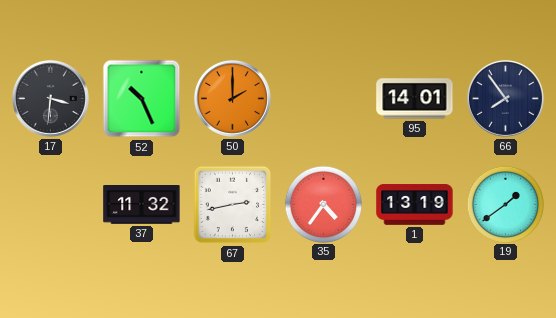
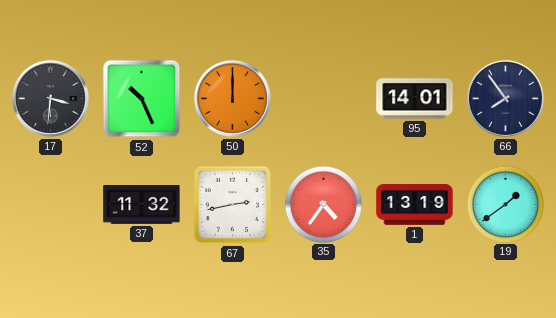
50: 2:00 -> 12:00 (232, 98)
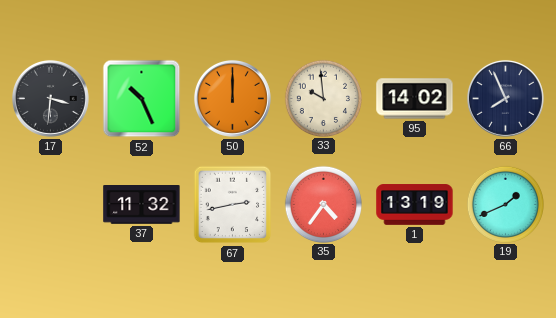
33: none -> 9:59 (323, 98)
95: 14:01 -> 14:02 (415, 99)
66: 7:54 -> 7:56 (505, 98)
19: 1:39 -> 1:41 (505, 204)
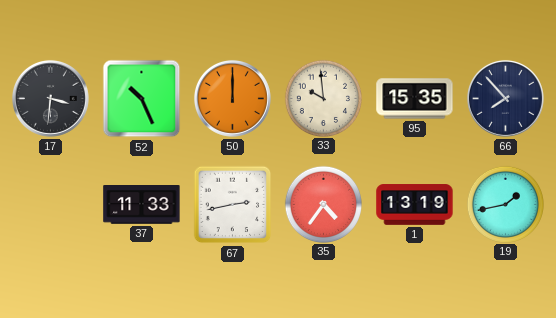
95: 14:02 -> 15:35 (415, 99)
66: 7:56 -> 7:53 (505, 98)
37: 11:32 -> 11:33 (142, 205)
19: 1:41 -> 1:43 (505, 204)
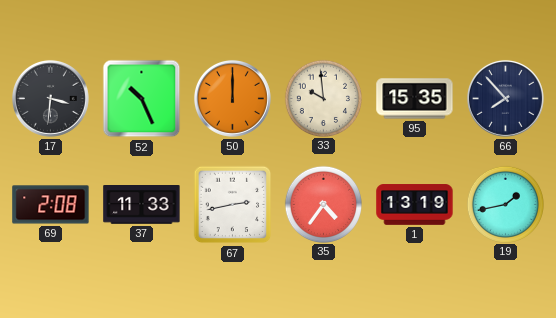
69: none -> 2:08 (51, 205)
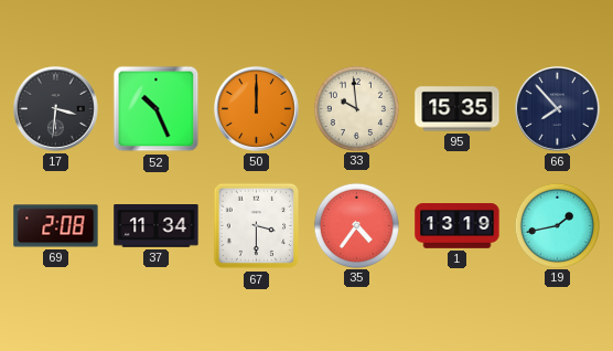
37: 11:33 -> 11:34 (157, 226)
67: 2:43 -> 3:30 (257, 226)
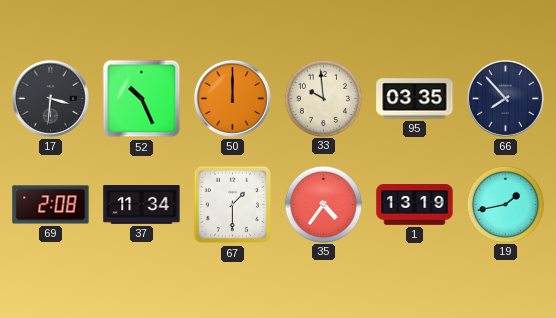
95: 15:35 -> 03:35 (415, 99)
67: 3:30 -> 1:30 (233, 205)
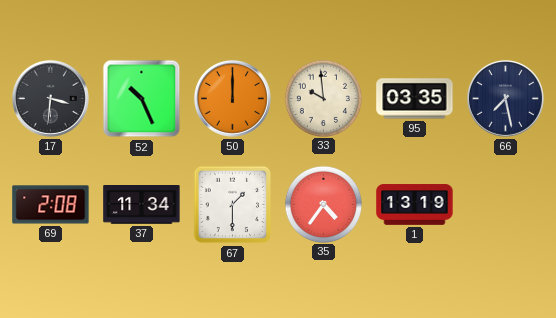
66: 7:53 -> 7:28 (505, 98)
19: 1:43 -> none (505, 204)
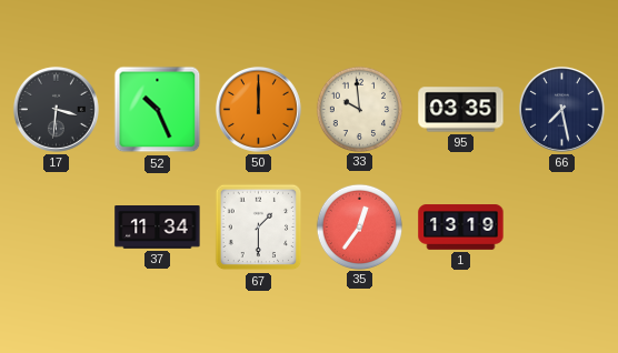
69: 2:08 -> none (51, 205)
35: 4:36 -> 12:36 (359, 226)
